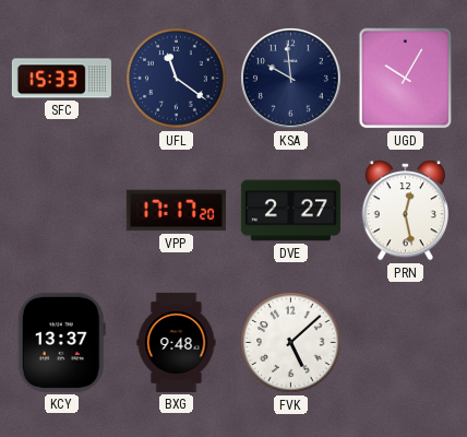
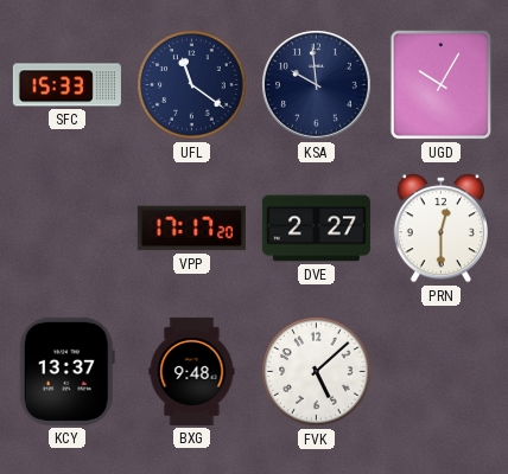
PRN: 12:28 -> 12:30 (440, 229)
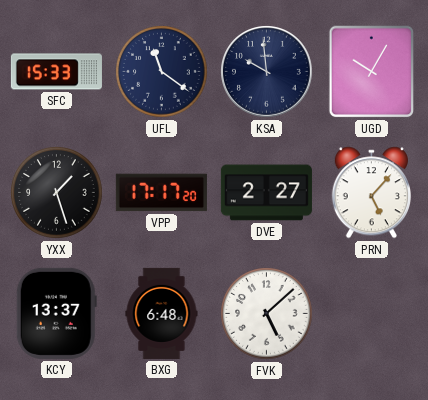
YXX: none -> 1:27 (57, 193)
PRN: 12:30 -> 5:07 (371, 193)
BXG: 9:48 -> 6:48 (162, 313)
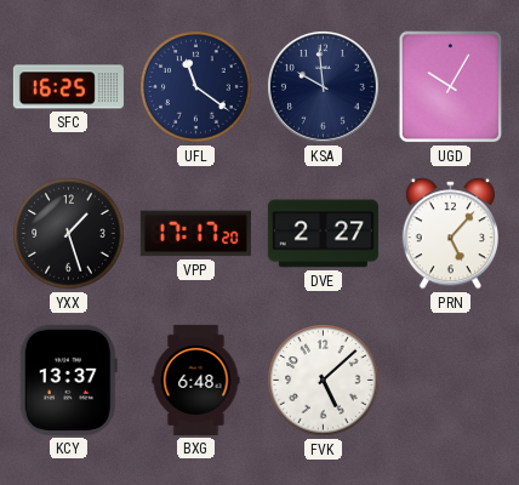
SFC: 15:33 -> 16:25 (68, 87)
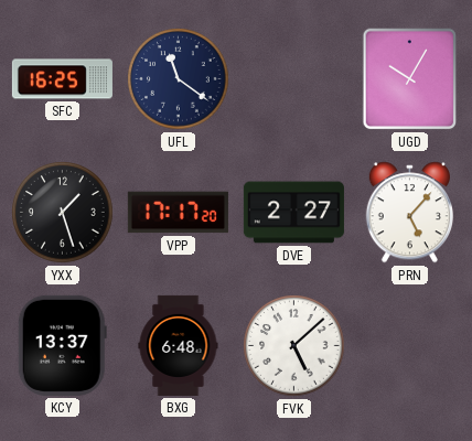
KSA: 9:59 -> none (324, 87)
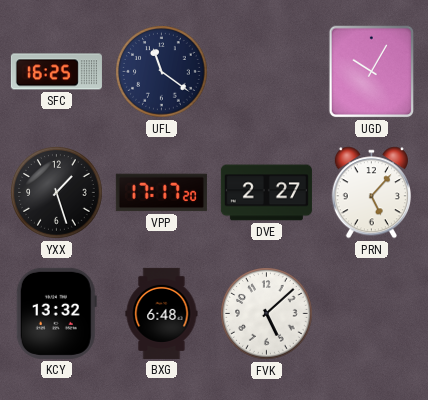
KCY: 13:37 -> 13:32 (56, 313)
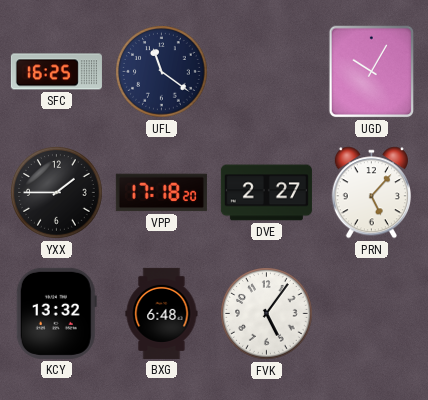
YXX: 1:27 -> 1:45 (57, 193)
VPP: 17:17 -> 17:18 (161, 193)
FVK: 5:08 -> 5:06 (267, 314)
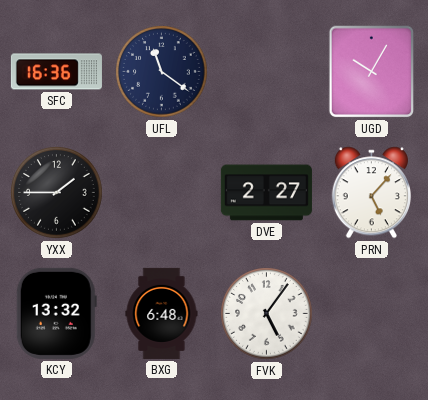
SFC: 16:25 -> 16:36 (56, 72)
VPP: 17:18 -> none (161, 193)
